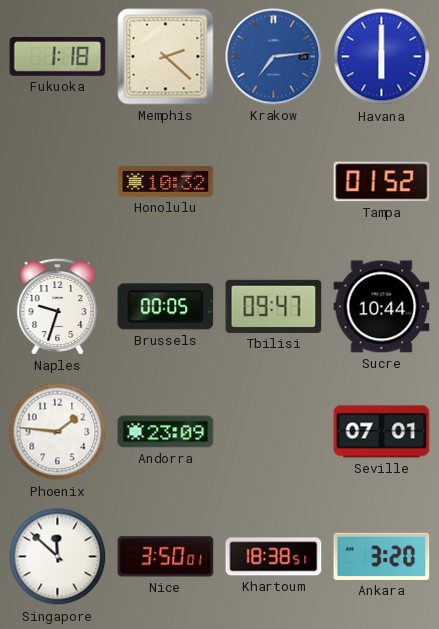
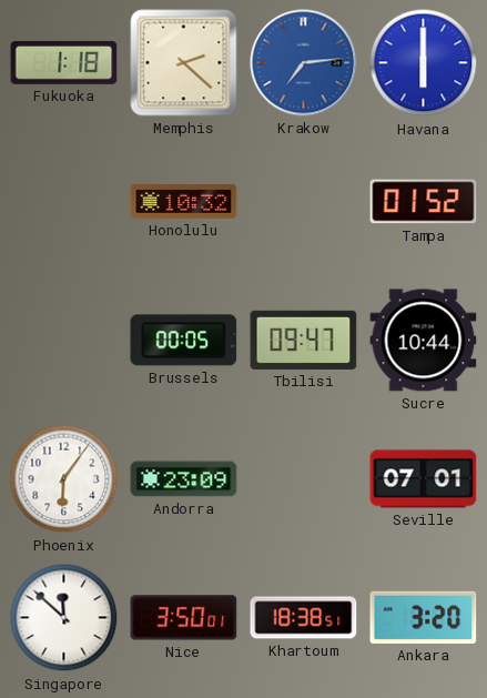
Naples: 9:33 -> none (58, 307)
Phoenix: 1:46 -> 6:06 (64, 479)
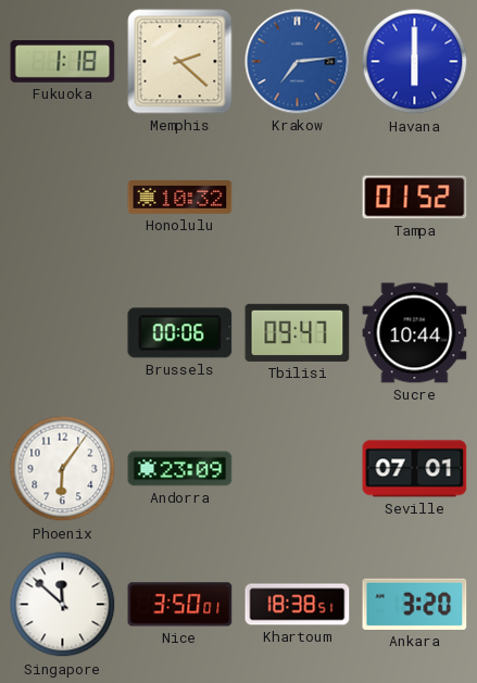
Brussels: 00:05 -> 00:06 (180, 333)
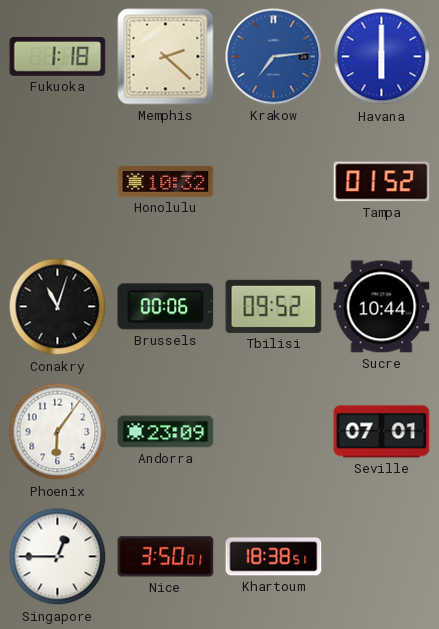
Conakry: none -> 11:03 (58, 307)
Tbilisi: 09:47 -> 09:52 (274, 306)
Singapore: 11:52 -> 12:45 (58, 557)
Ankara: 3:20 -> none (415, 604)
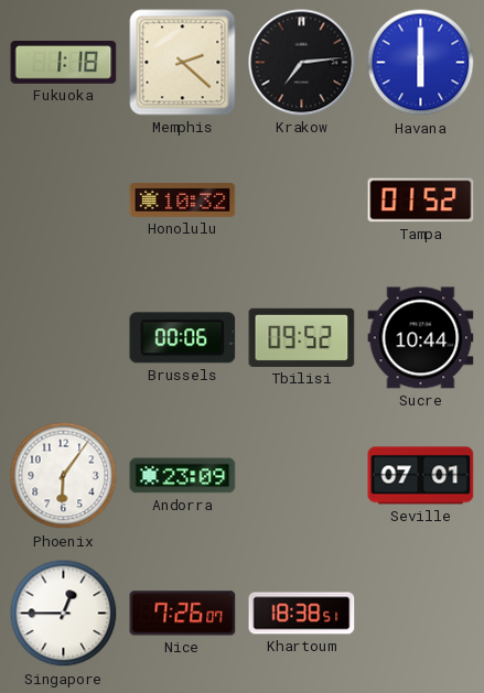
Krakow dial: blue -> black (302, 63)
Conakry: 11:03 -> none (58, 307)
Nice: 3:50 -> 7:26 (183, 614)
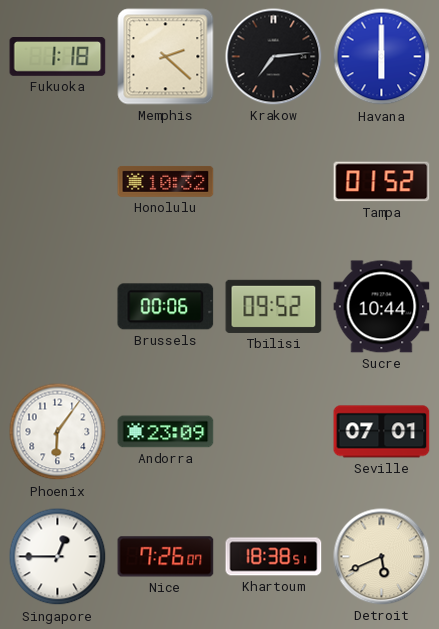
Detroit: none -> 5:41 (382, 557)
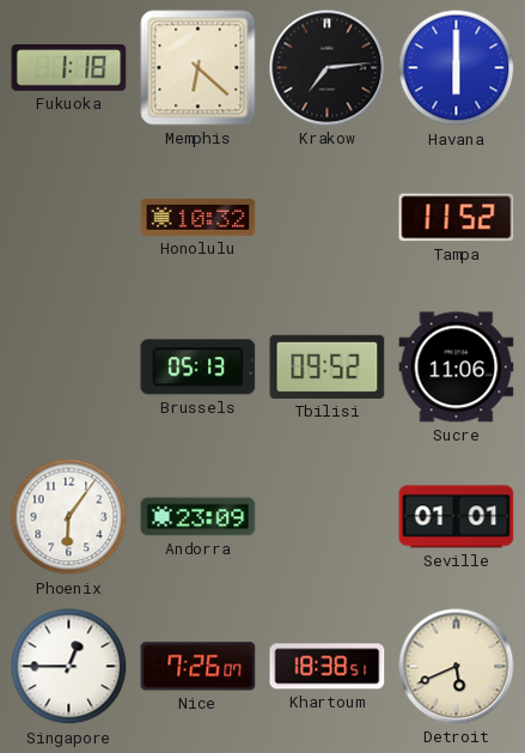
Memphis: 2:22 -> 6:22 (199, 68)
Tampa: 01:52 -> 11:52 (457, 218)
Brussels: 00:06 -> 05:13 (199, 368)
Sucre: 10:44 -> 11:06 (457, 368)
Seville: 07:01 -> 01:01 (457, 517)
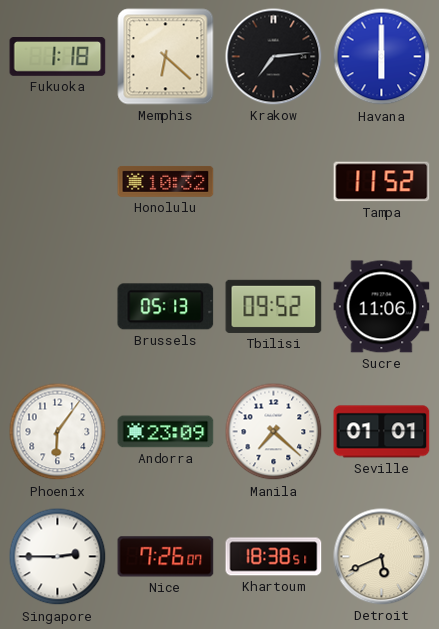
Manila: none -> 7:22 (274, 432)
Singapore: 12:45 -> 2:45 (58, 557)
